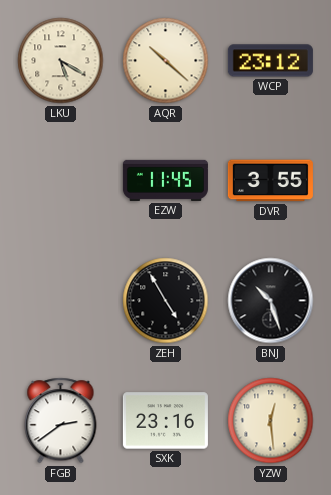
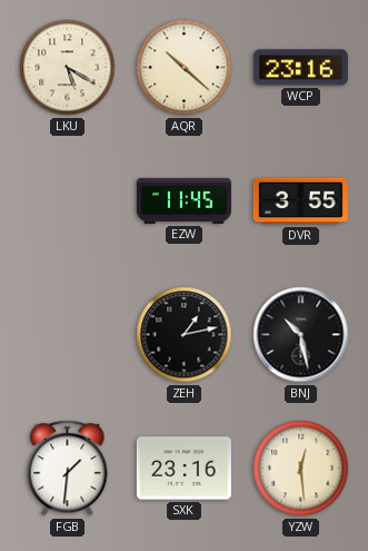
WCP: 23:12 -> 23:16 (300, 68)
ZEH: 4:55 -> 1:13 (185, 335)
BNJ: 10:27 -> 10:28 (301, 335)
FGB: 2:39 -> 1:31 (68, 469)
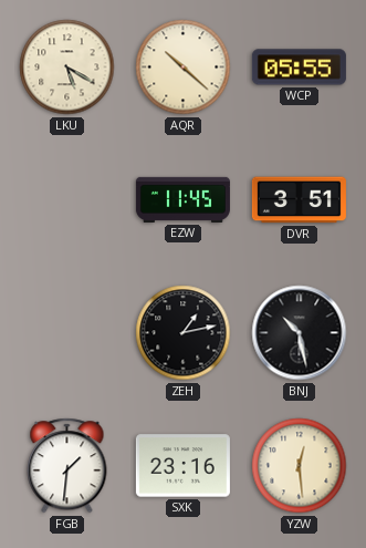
WCP: 23:16 -> 05:55 (299, 68)
DVR: 3:55 -> 3:51 (299, 200)
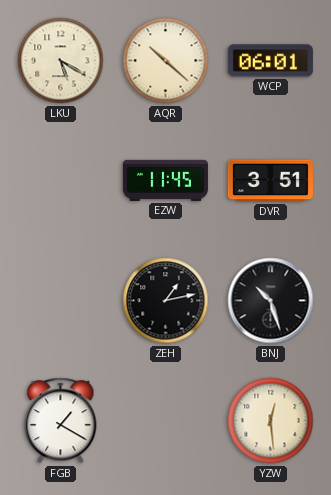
WCP: 05:55 -> 06:01 (270, 61)
BNJ: 10:28 -> 10:27 (271, 301)
FGB: 1:31 -> 1:20 (61, 421)
SXK: 23:16 -> none (182, 466)
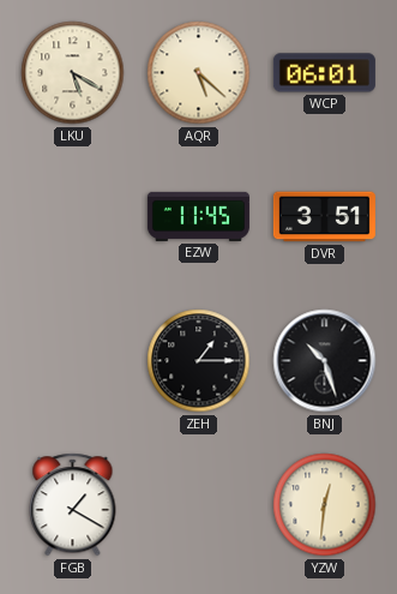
AQR: 10:22 -> 5:22 (199, 73)
ZEH: 1:13 -> 1:15 (199, 361)
YZW: 12:29 -> 12:31 (325, 505)
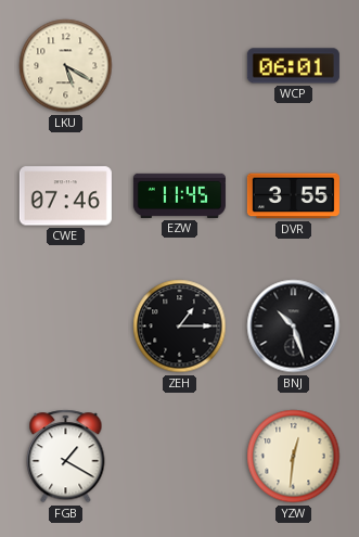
AQR: 5:22 -> none (199, 73)
CWE: none -> 07:46 (65, 196)
DVR: 3:51 -> 3:55 (293, 196)
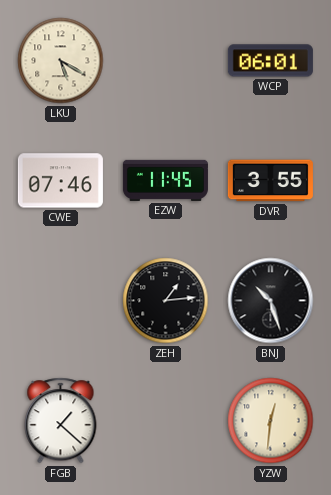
ZEH: 1:15 -> 1:14 (166, 301)
FGB: 1:20 -> 1:22 (61, 421)
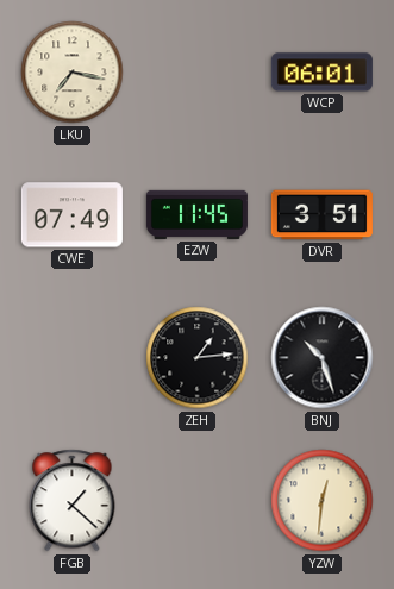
LKU: 5:20 -> 7:17 (73, 73)
CWE: 07:46 -> 07:49 (71, 215)
DVR: 3:55 -> 3:51 (321, 215)
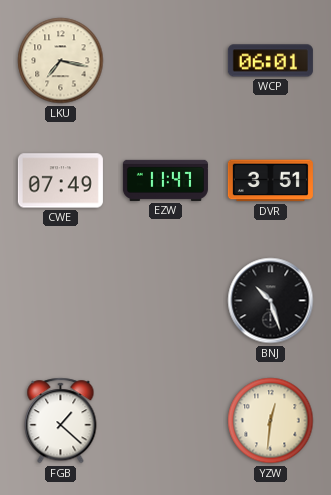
EZW: 11:45 -> 11:47 (165, 180)
ZEH: 1:14 -> none (198, 358)
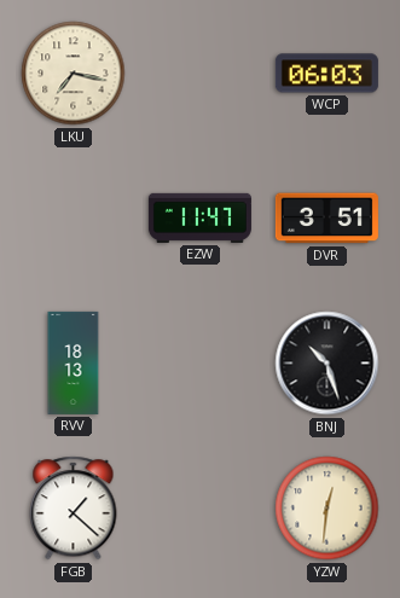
WCP: 06:01 -> 06:03 (326, 74)
CWE: 07:49 -> none (60, 181)
RVV: none -> 18:13 (74, 362)
